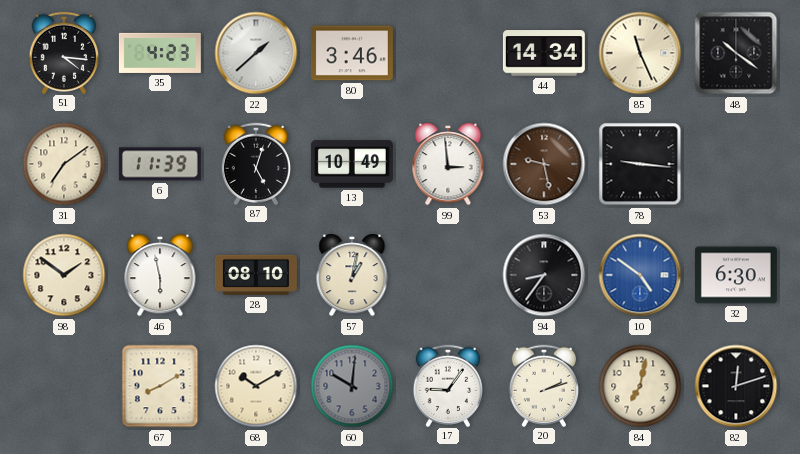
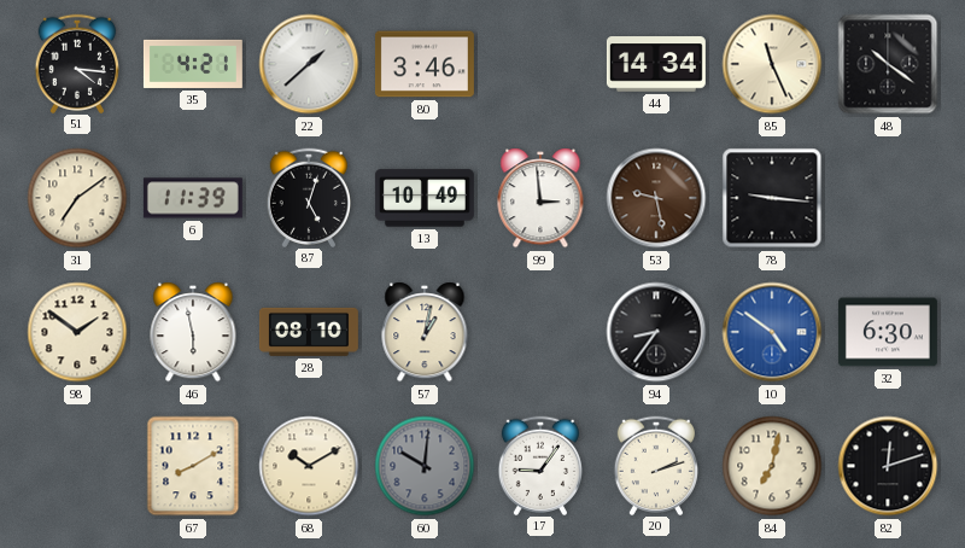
35: 4:23 -> 4:21 (193, 64)
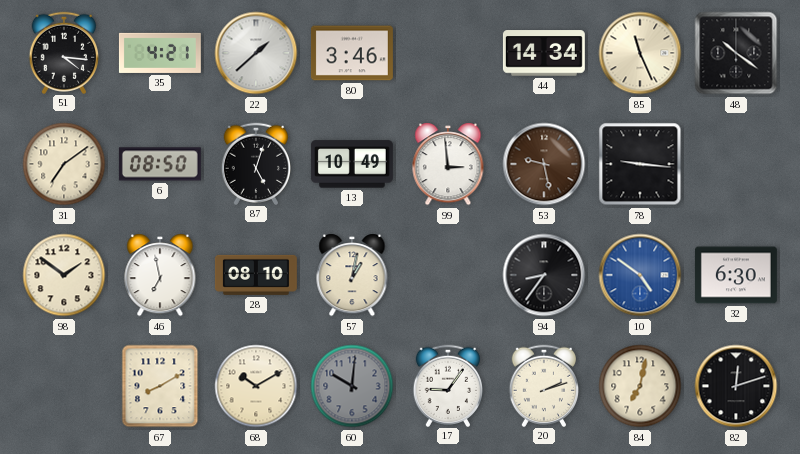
6: 11:39 -> 08:50 (160, 164)
46: 5:58 -> 6:58 (160, 275)
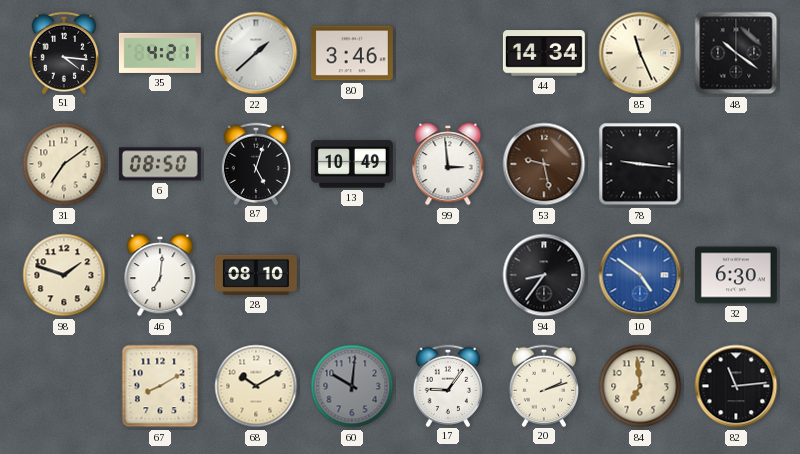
98: 1:51 -> 1:48 (64, 275)
46: 6:58 -> 7:01 (160, 275)
57: 1:02 -> none (352, 275)
84: 7:02 -> 6:59 (640, 386)
82: 12:12 -> 11:14 (736, 386)
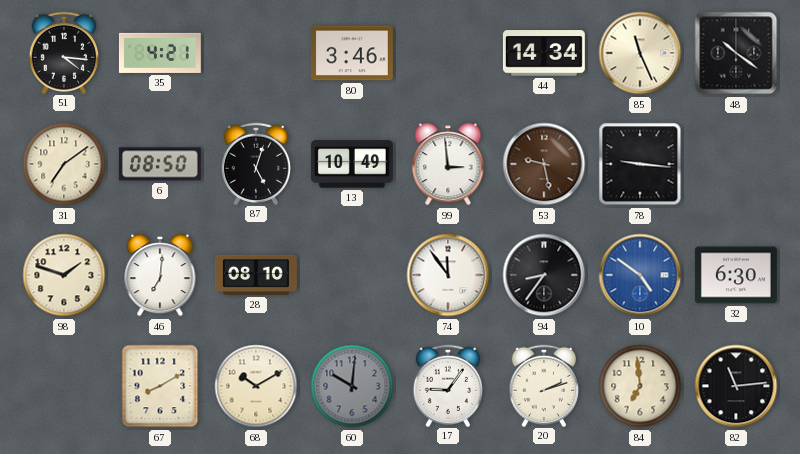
22: 1:38 -> none (256, 53)
74: none -> 11:54 (448, 275)
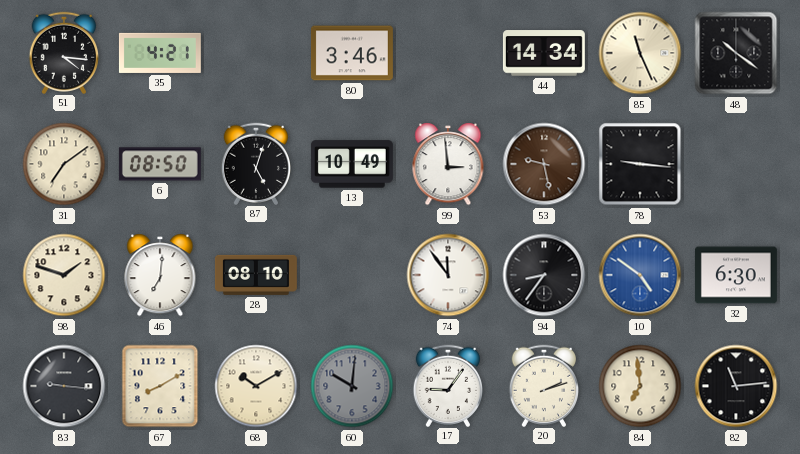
83: none -> 9:16 (64, 386)
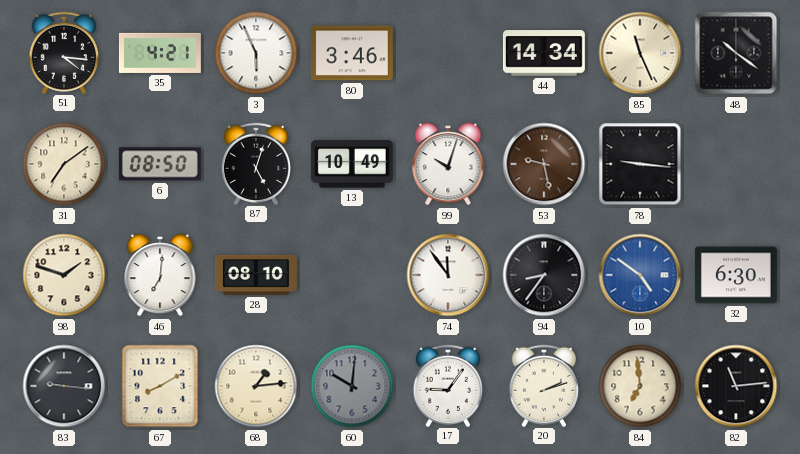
3: none -> 5:56 (256, 53)
99: 2:59 -> 10:03 (448, 164)
68: 10:10 -> 1:14 (256, 386)
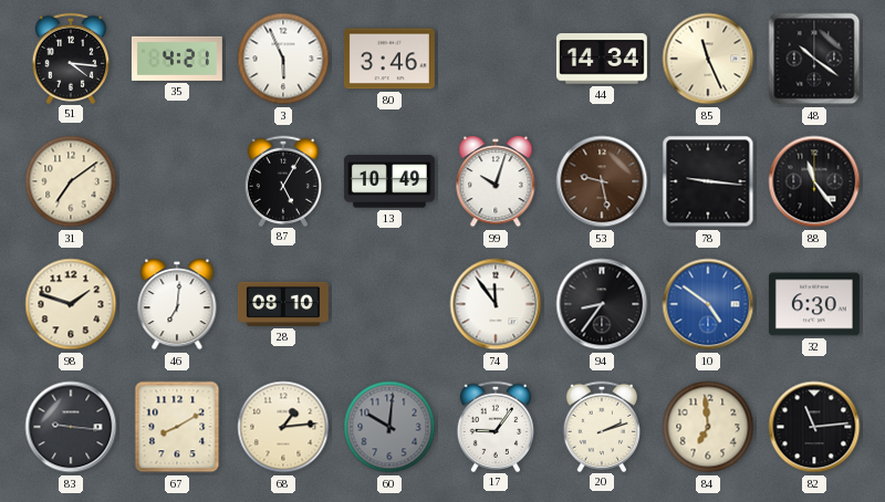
6: 08:50 -> none (160, 164)
87: 5:03 -> 5:05 (282, 180)
88: none -> 11:24 (814, 181)
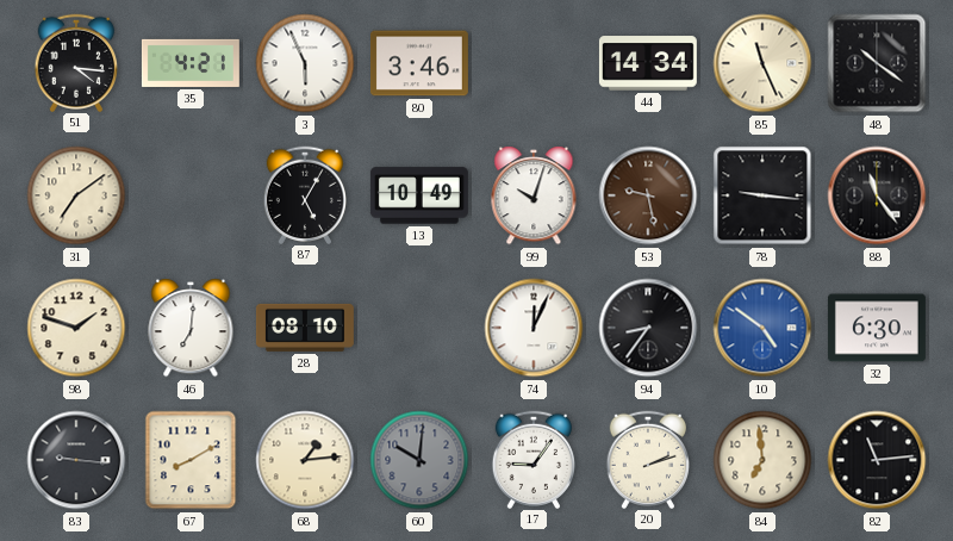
74: 11:54 -> 12:04 (534, 328)
